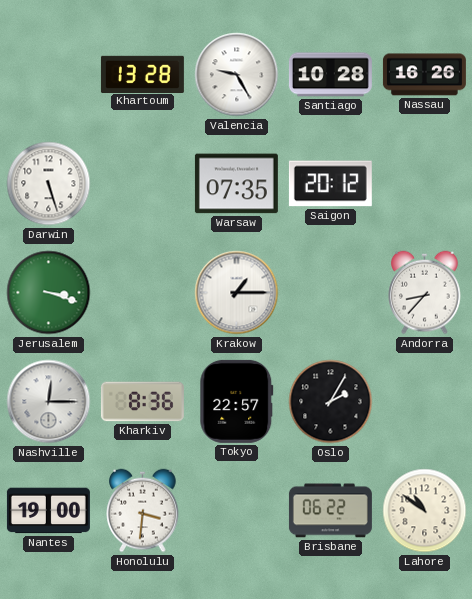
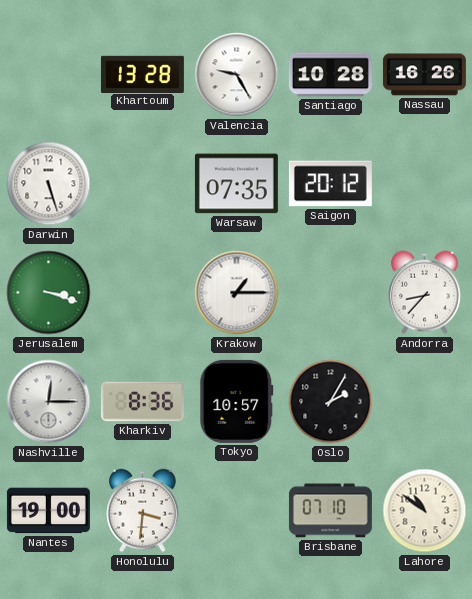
Tokyo: 22:57 -> 10:57 (237, 401)
Brisbane: 06:22 -> 07:10 (330, 511)
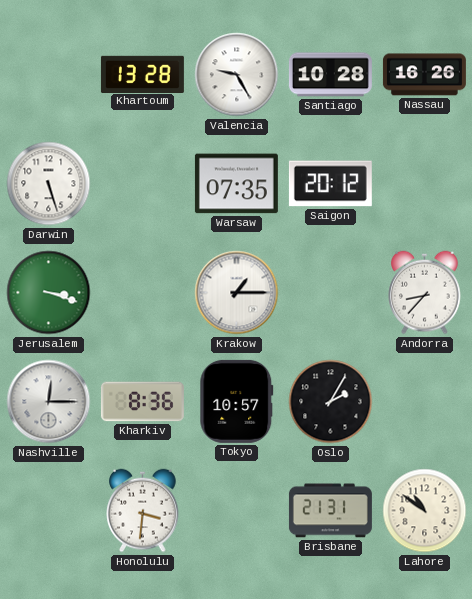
Nantes: 19:00 -> none (48, 511)
Brisbane: 07:10 -> 21:31 (330, 511)
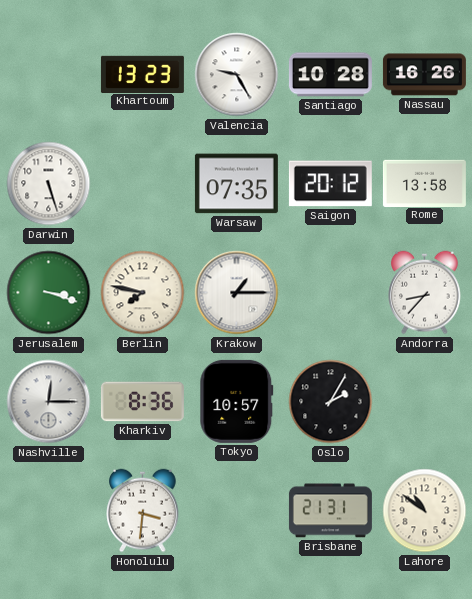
Khartoum: 13:28 -> 13:23 (142, 74)
Rome: none -> 13:58 (424, 183)
Berlin: none -> 7:47 (143, 293)
